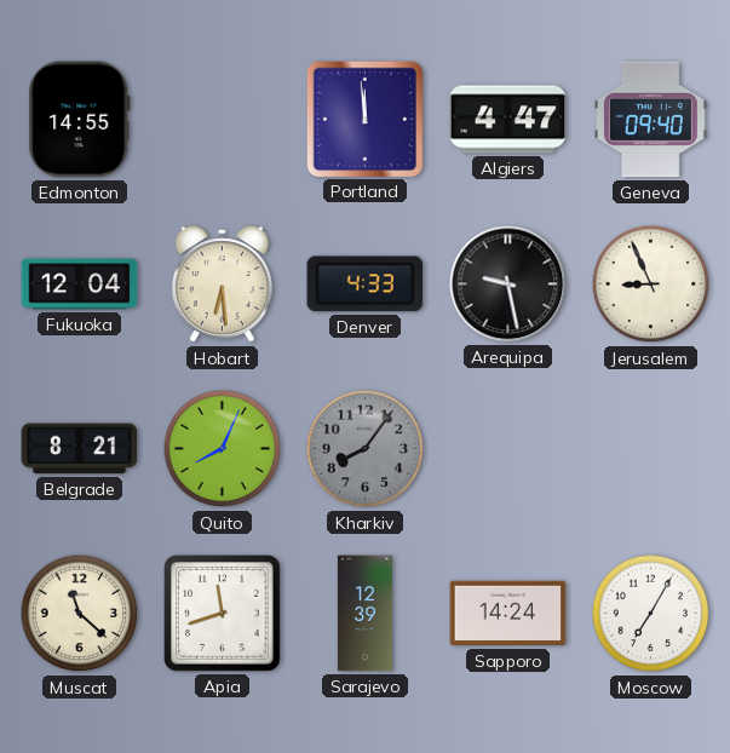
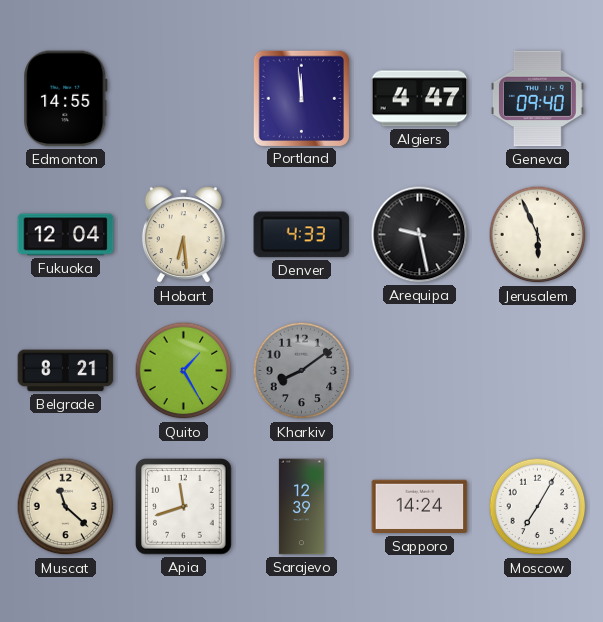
Jerusalem: 8:56 -> 5:56 (538, 235)
Quito: 8:04 -> 1:25 (184, 371)
Kharkiv: 8:06 -> 8:09 (302, 371)
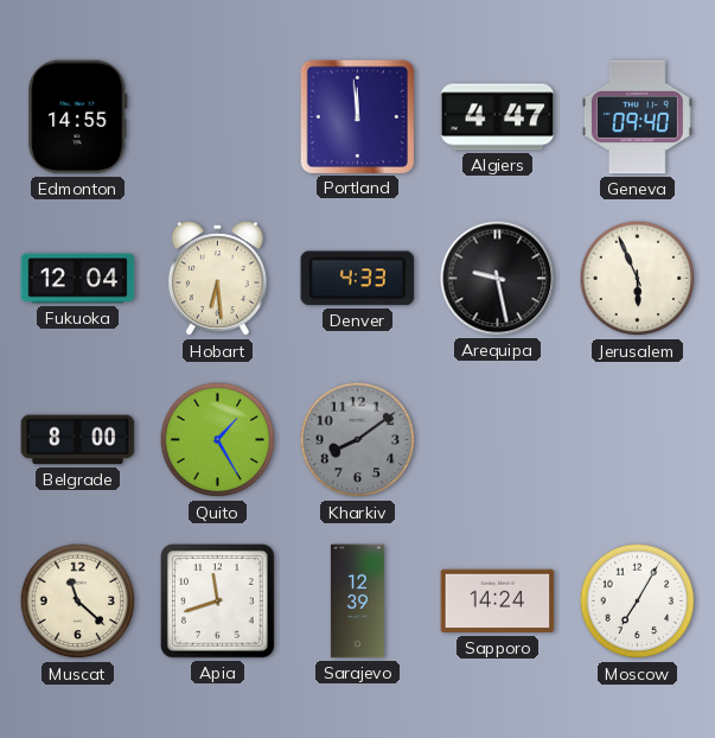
Belgrade: 8:21 -> 8:00 (78, 440)
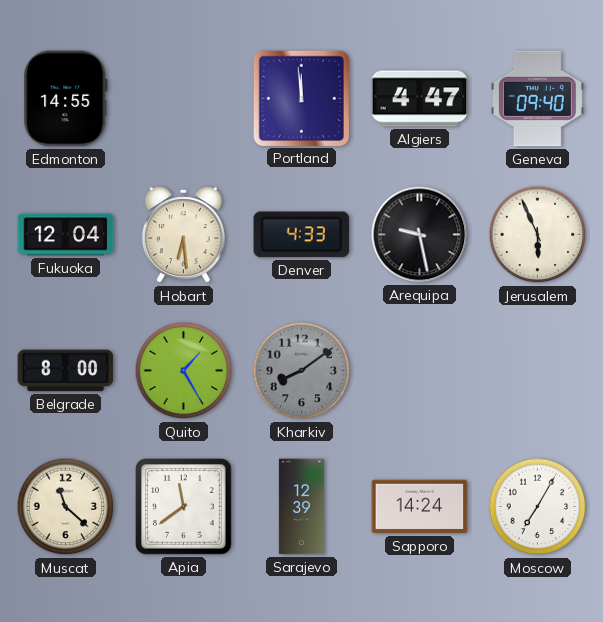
Apia: 11:42 -> 11:39 (184, 507)
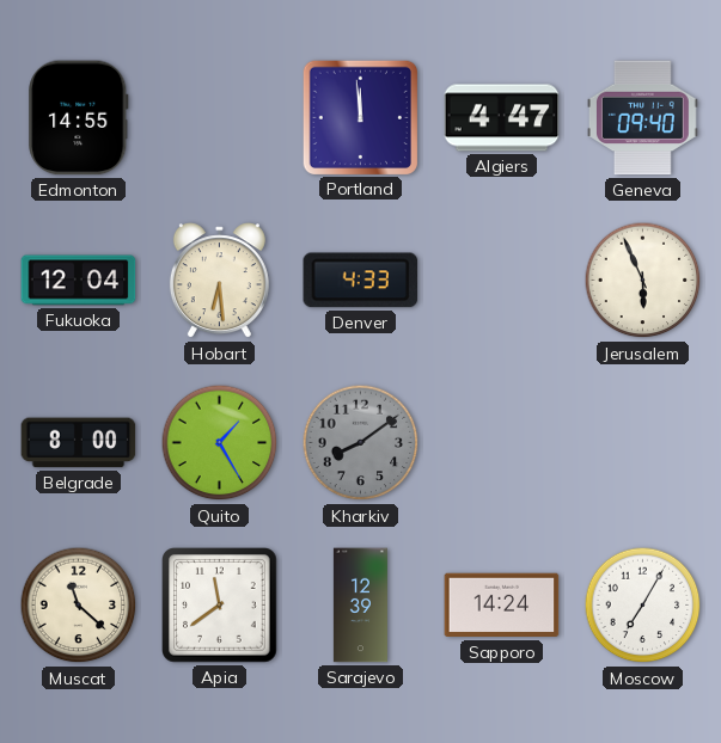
Arequipa: 9:28 -> none (420, 235)
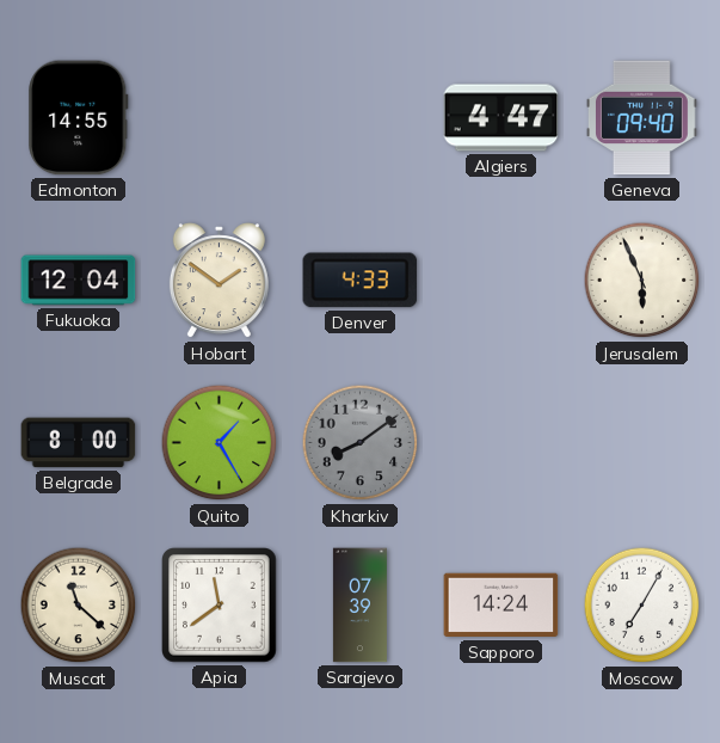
Portland: 11:59 -> none (360, 117)
Hobart: 6:29 -> 1:51 (219, 281)
Sarajevo: 12:39 -> 07:39 (359, 606)
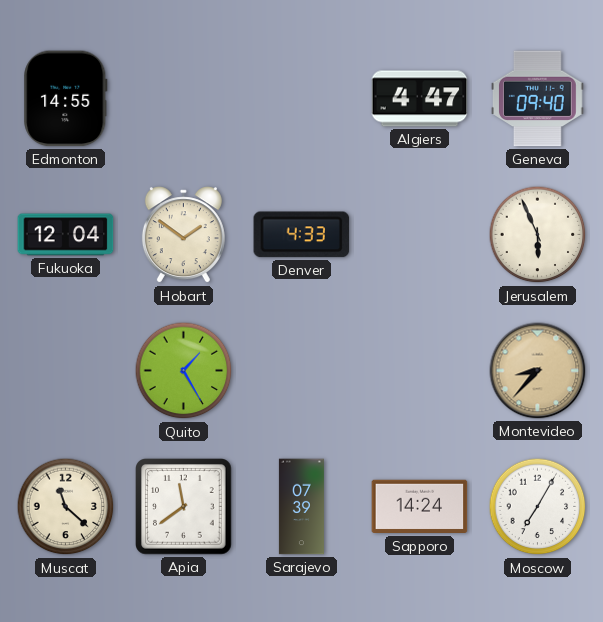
Belgrade: 8:00 -> none (79, 443)
Kharkiv: 8:09 -> none (361, 443)
Montevideo: none -> 8:37 (538, 371)
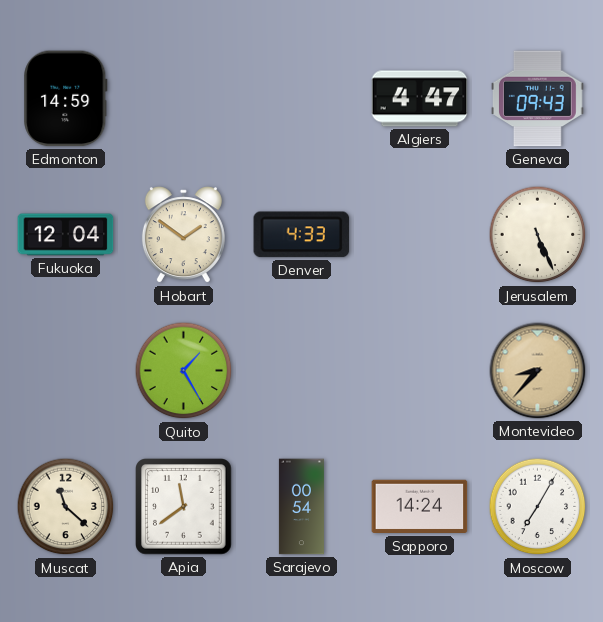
Edmonton: 14:55 -> 14:59 (66, 99)
Geneva: 09:40 -> 09:43 (537, 99)
Jerusalem: 5:56 -> 5:26 (538, 235)
Sarajevo: 07:39 -> 00:54 (301, 507)
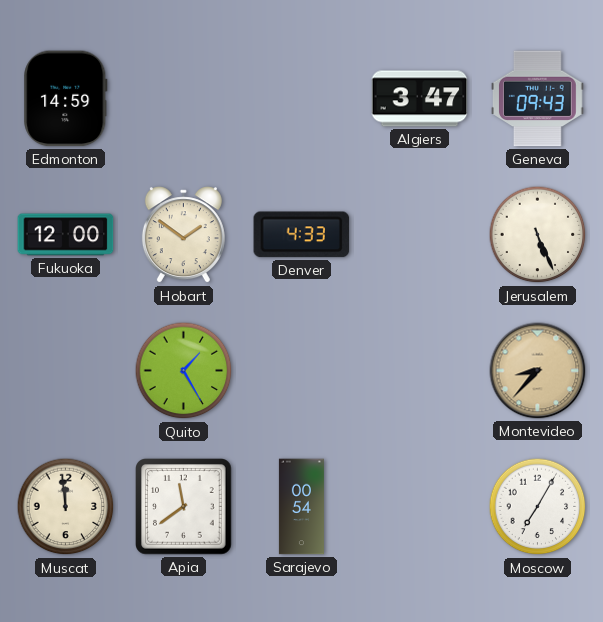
Algiers: 4:47 -> 3:47 (420, 99)
Fukuoka: 12:04 -> 12:00 (66, 235)
Muscat: 11:22 -> 11:59 (66, 507)
Sapporo: 14:24 -> none (420, 507)
